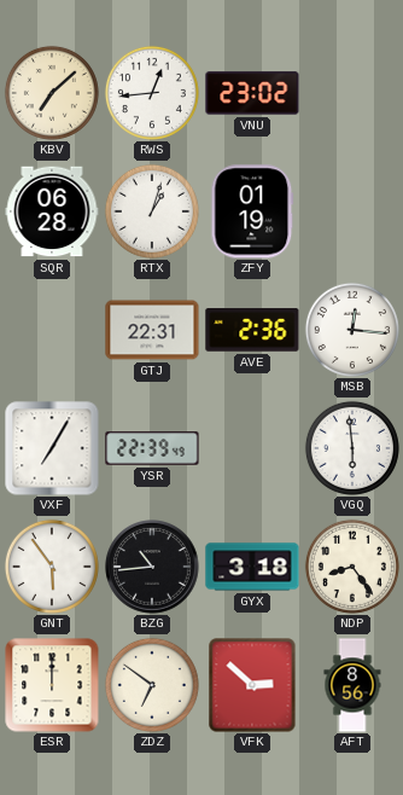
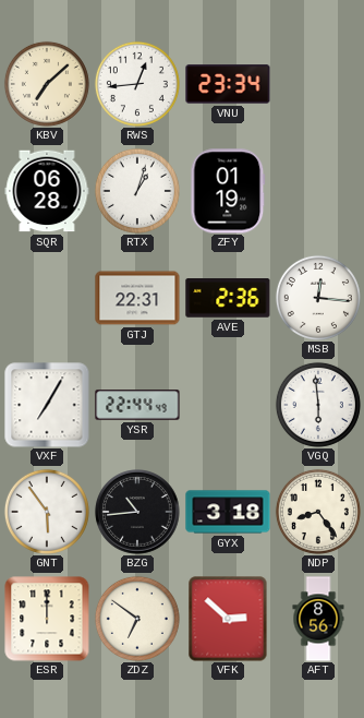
VNU: 23:02 -> 23:34 (228, 84)
YSR: 22:39 -> 22:44 (137, 405)
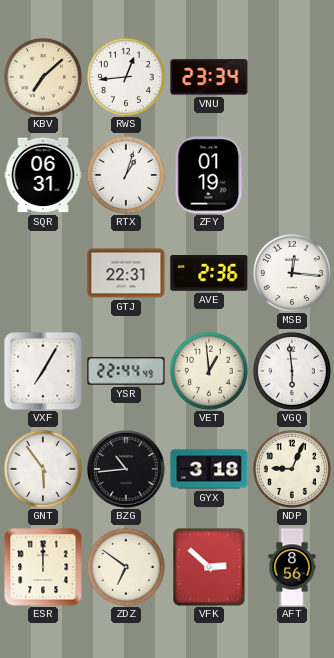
SQR: 06:28 -> 06:31 (43, 175)
VET: none -> 12:59 (209, 371)
NDP: 8:24 -> 9:04 (292, 469)
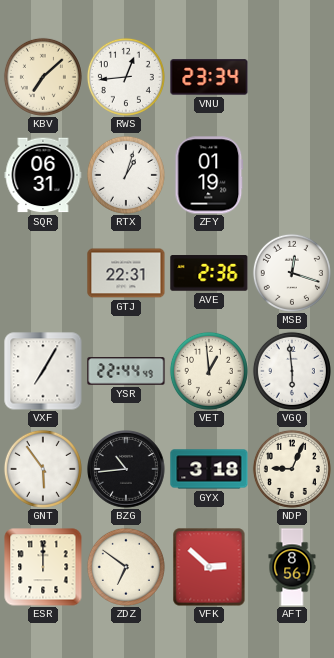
MSB: 12:16 -> 12:18 (292, 273)
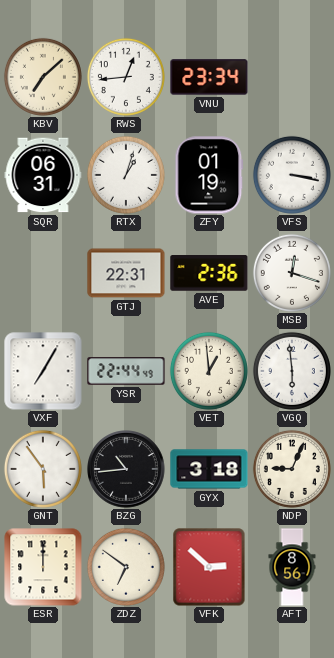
VFS: none -> 3:17 (292, 175)
